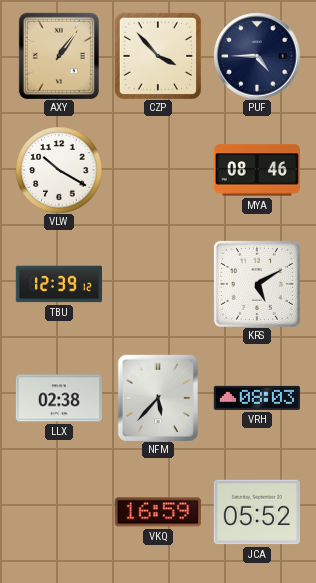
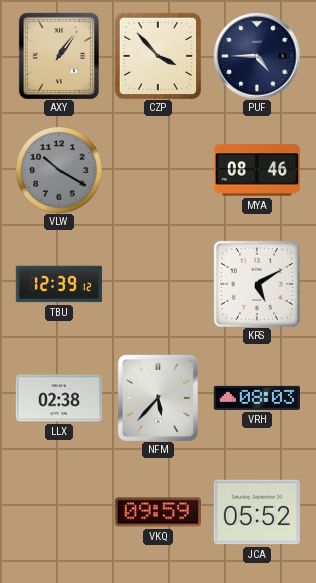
VLW dial: white -> grey (59, 170)
VKQ: 16:59 -> 09:59 (157, 512)
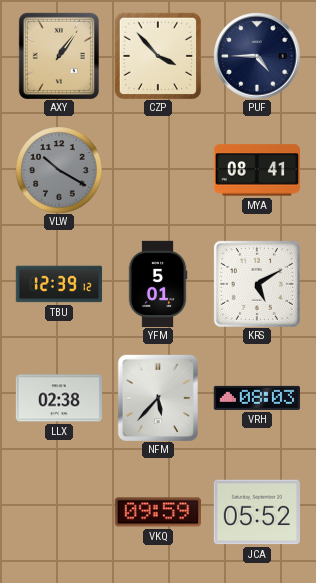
MYA: 08:46 -> 08:41 (256, 170)
YFM: none -> 5:01 (158, 284)
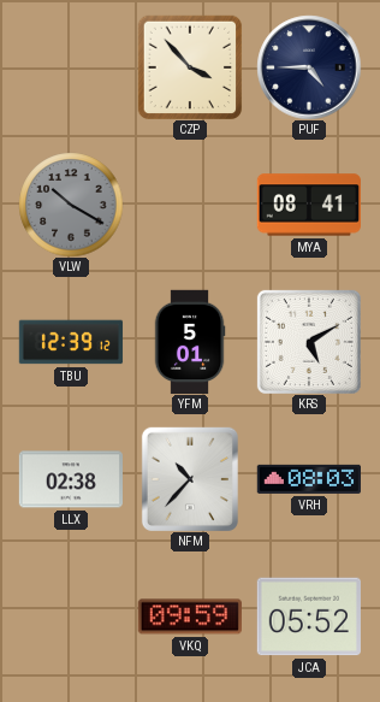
AXY: 1:06 -> none (59, 56)
NFM: 5:37 -> 10:37 (190, 479)
